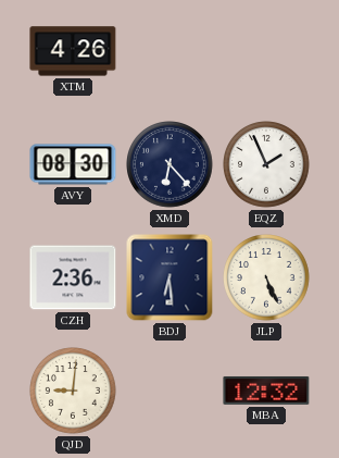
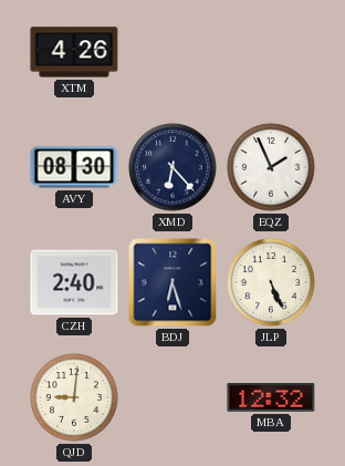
CZH: 2:36 -> 2:40 (74, 282)
BDJ: 6:29 -> 6:27 (172, 282)
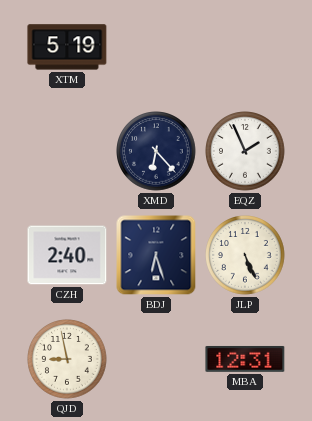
XTM: 4:26 -> 5:19 (67, 47)
AVY: 08:30 -> none (74, 167)
QJD: 9:01 -> 8:58 (67, 359)
MBA: 12:32 -> 12:31 (245, 359)
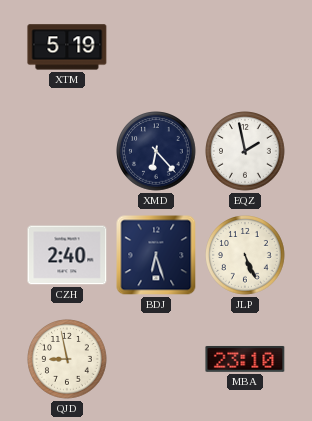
EQZ: 1:56 -> 1:58 (245, 151)
MBA: 12:31 -> 23:10 (245, 359)
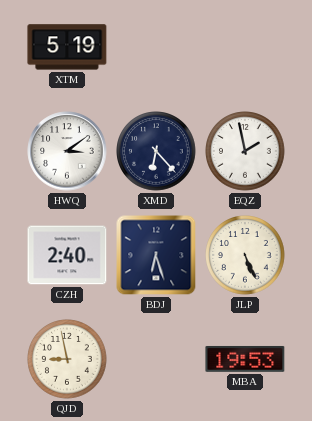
HWQ: none -> 3:09 (67, 151)
MBA: 23:10 -> 19:53 (245, 359)
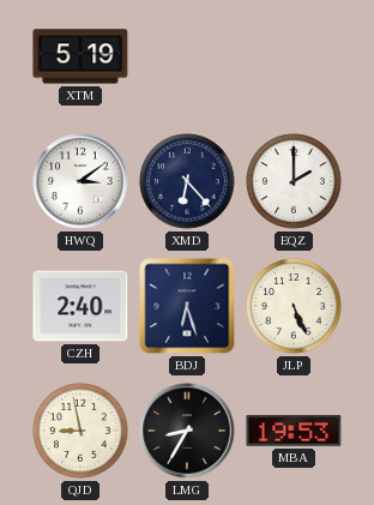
EQZ: 1:58 -> 2:00 (294, 181)
LMG: none -> 8:35 (187, 431)
